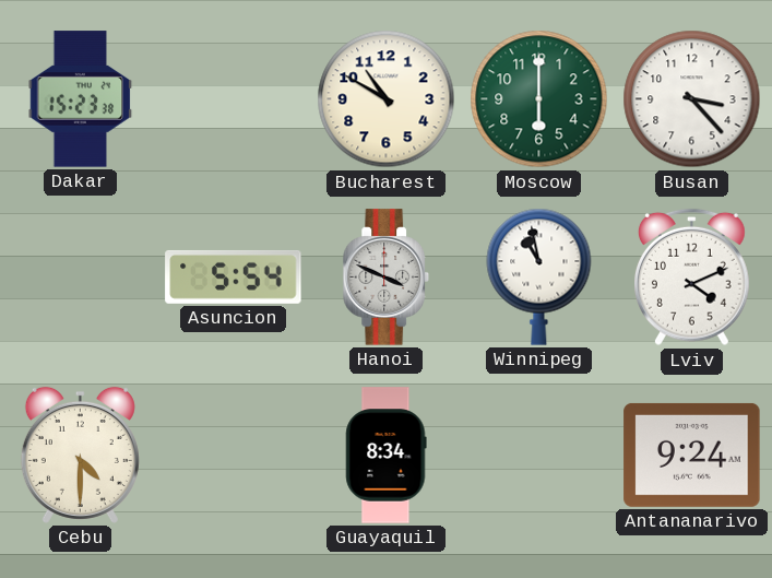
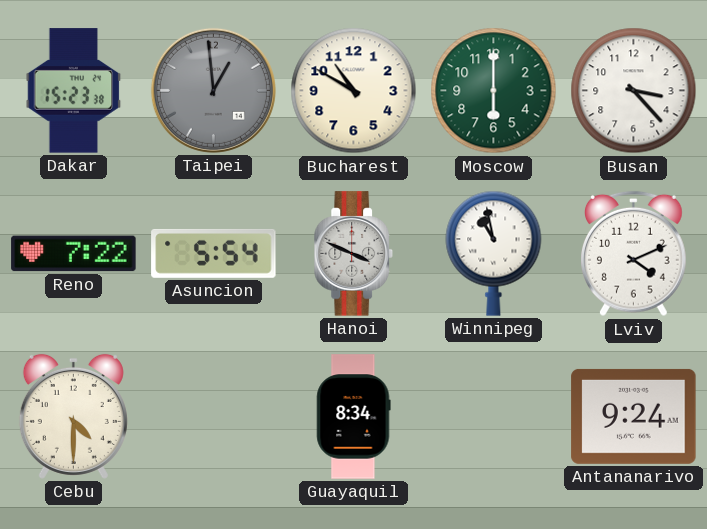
Taipei: none -> 12:59 (213, 90)
Reno: none -> 7:22 (74, 254)
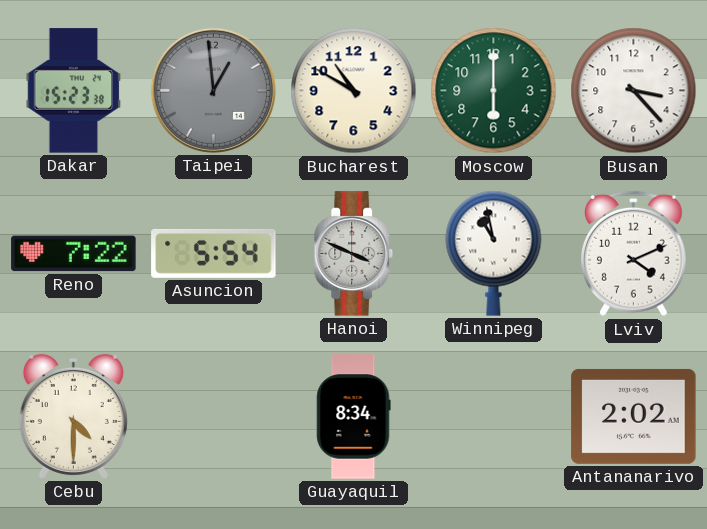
Antananarivo: 9:24 -> 2:02 (634, 416)
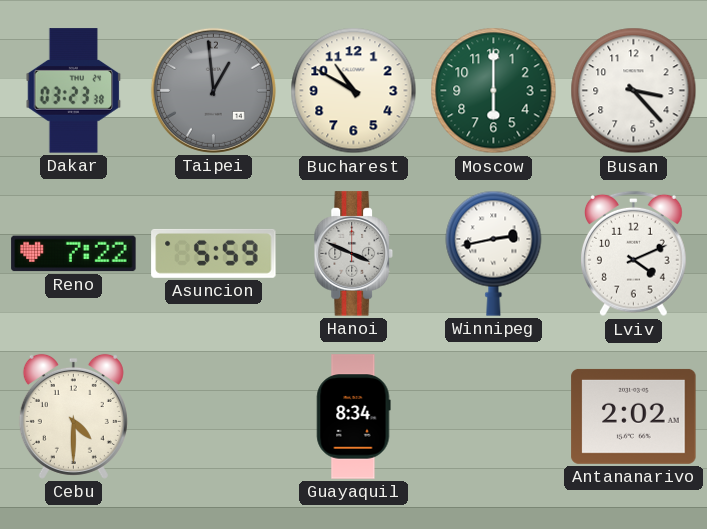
Dakar: 15:23 -> 03:23 (74, 91)
Asuncion: 5:54 -> 5:59 (214, 253)
Winnipeg: 10:58 -> 2:43 (494, 253)
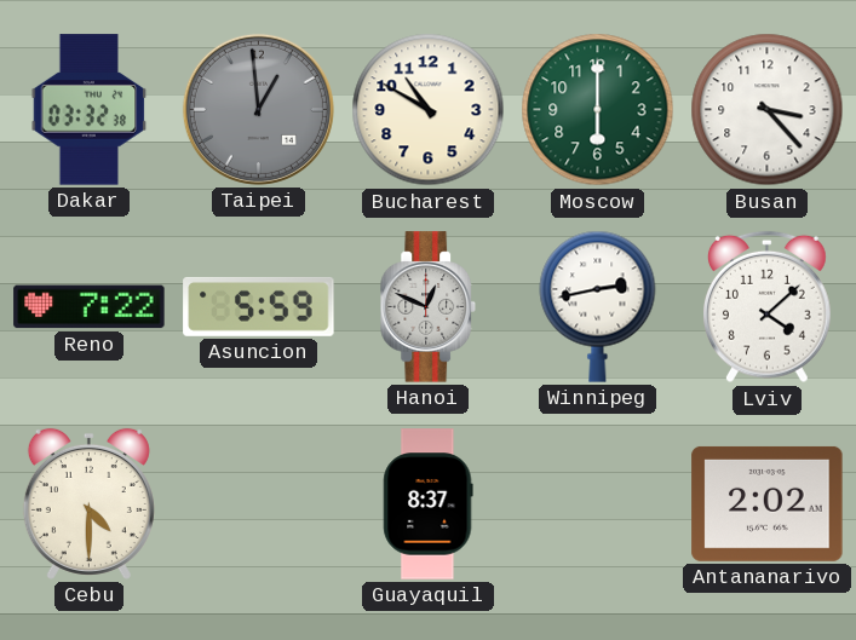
Dakar: 03:23 -> 03:32 (90, 110)
Hanoi: 3:49 -> 12:49 (427, 307)
Lviv: 4:11 -> 4:08 (768, 307)
Guayaquil: 8:34 -> 8:37 (429, 504)
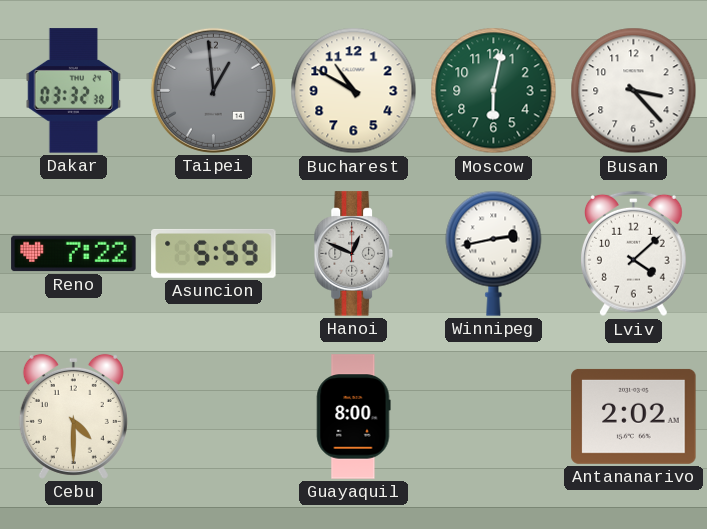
Moscow: 6:00 -> 6:02 (494, 91)
Guayaquil: 8:37 -> 8:00 (354, 417)
